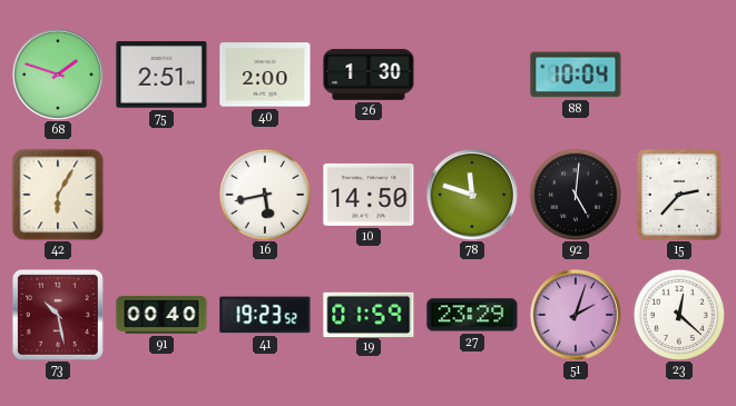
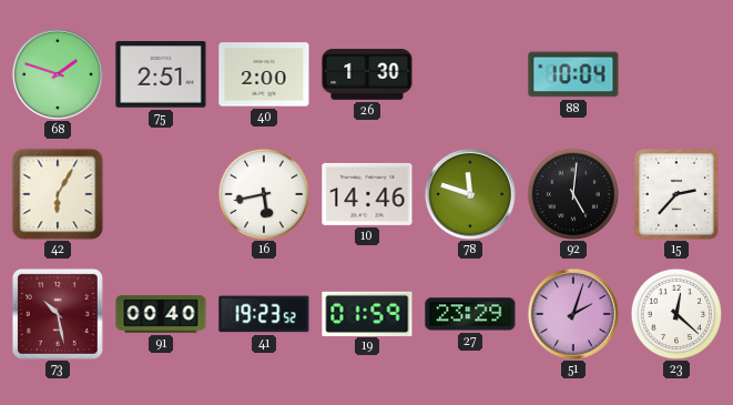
10: 14:50 -> 14:46 (367, 194)
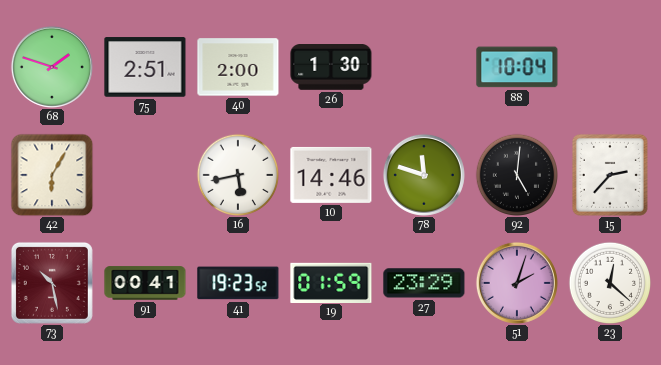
91: 00:40 -> 00:41 (145, 283)
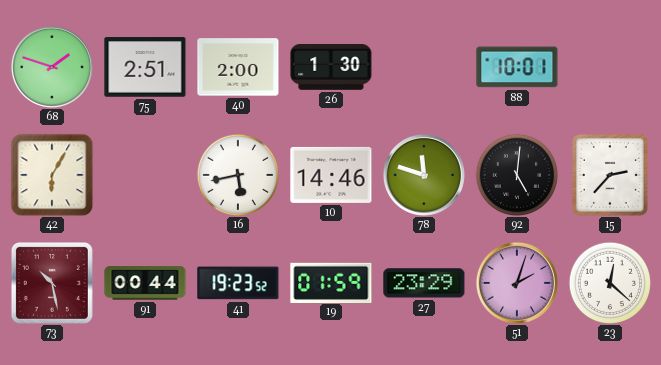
88: 10:04 -> 10:01 (517, 67)
91: 00:41 -> 00:44 (145, 283)
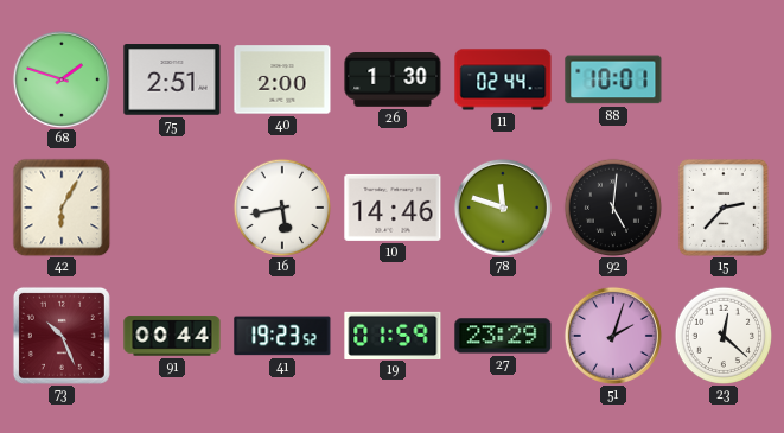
11: none -> 02:44 (503, 79)
73: 10:28 -> 10:26 (62, 336)
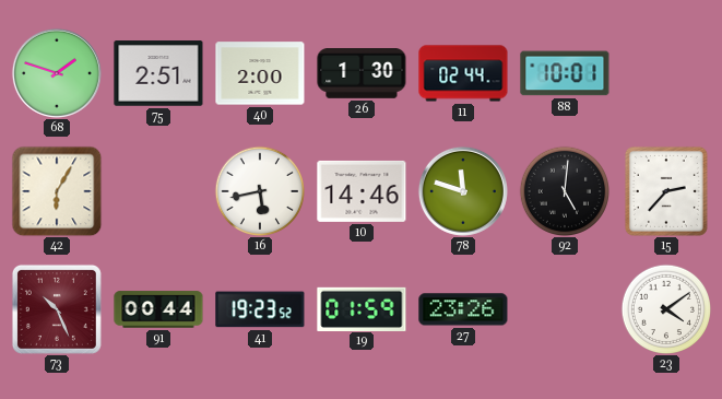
27: 23:29 -> 23:26 (463, 309)
51: 2:03 -> none (613, 336)
23: 12:22 -> 4:09 (665, 308)
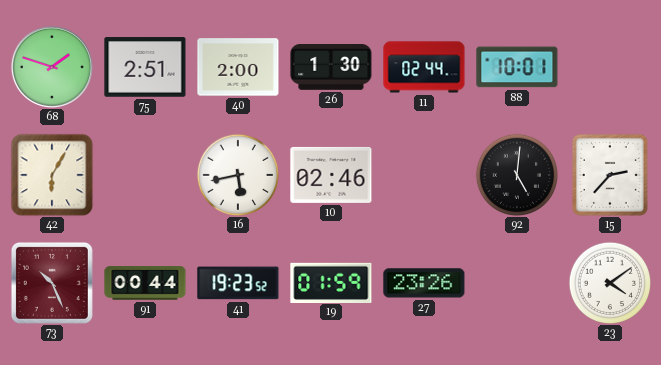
10: 14:46 -> 02:46 (331, 175)
78: 11:48 -> none (463, 191)
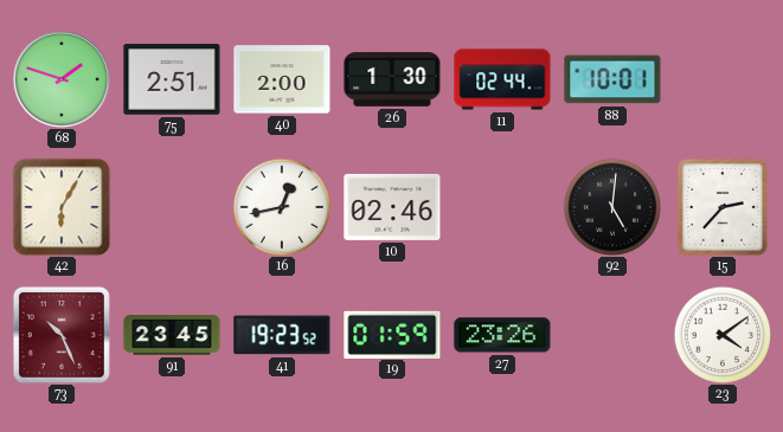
16: 5:43 -> 12:43 (281, 206)
91: 00:44 -> 23:45 (172, 335)
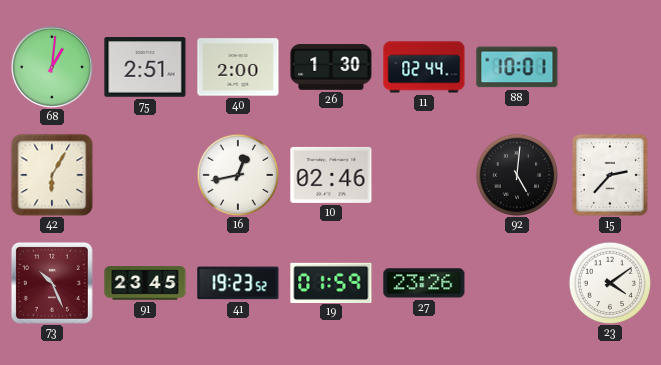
68: 1:48 -> 1:01 (52, 67)
